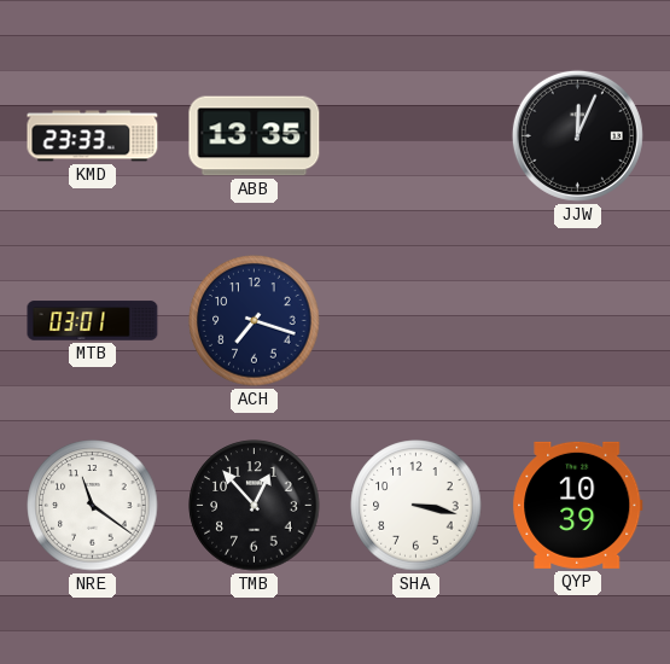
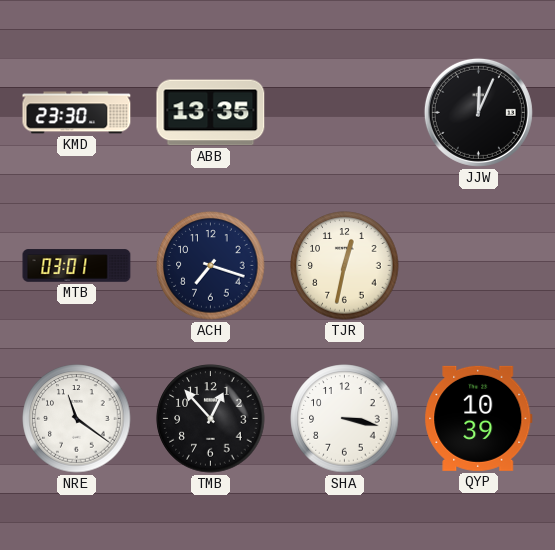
KMD: 23:33 -> 23:30 (77, 113)
TJR: none -> 12:32 (345, 266)
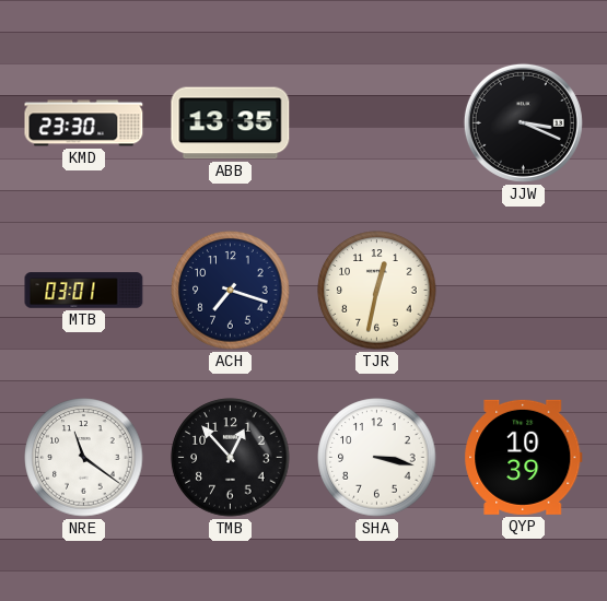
JJW: 12:04 -> 3:19 (523, 122)
